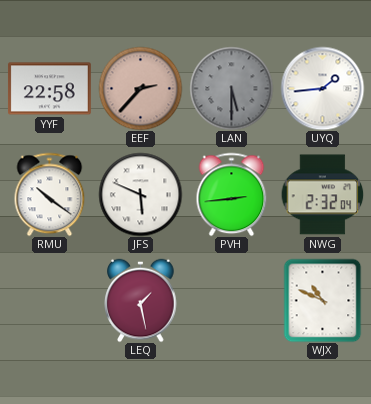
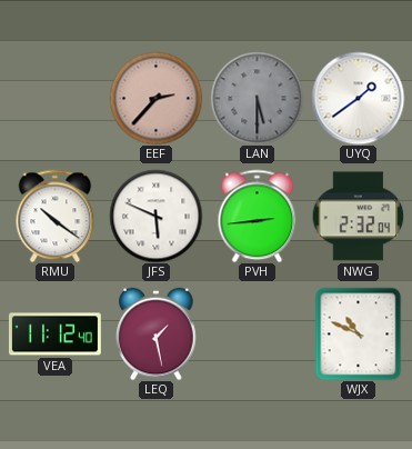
YYF: 22:58 -> none (49, 89)
UYQ: 1:44 -> 1:39 (358, 98)
VEA: none -> 11:12 (54, 335)
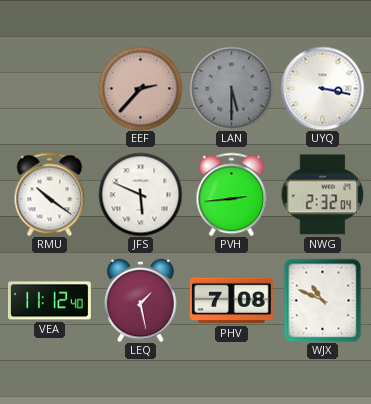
UYQ: 1:39 -> 3:17 (322, 88)
PHV: none -> 7:08 (231, 301)
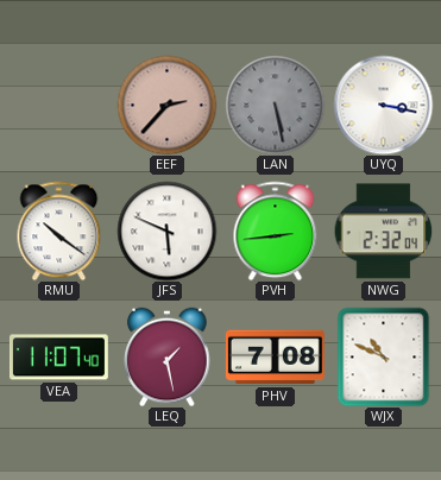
LAN: 5:30 -> 5:28 (275, 105)
VEA: 11:12 -> 11:07 (58, 358)
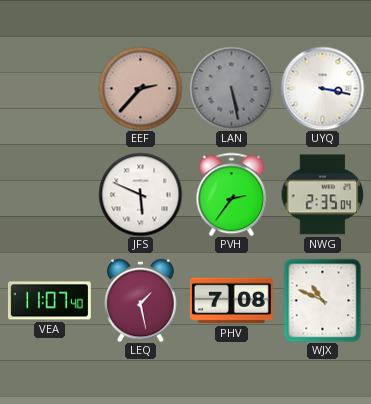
RMU: 10:21 -> none (59, 230)
PVH: 2:44 -> 2:36 (232, 194)
NWG: 2:32 -> 2:35 (322, 195)
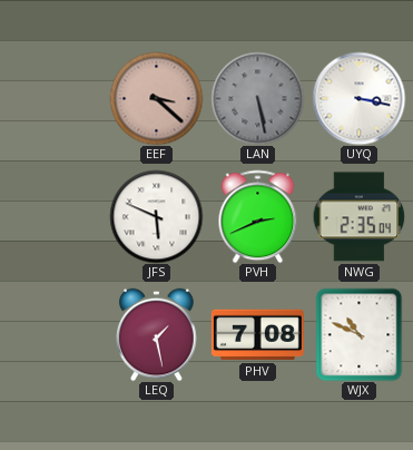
EEF: 2:37 -> 3:22 (156, 98)
PVH: 2:36 -> 2:41 (258, 216)
VEA: 11:07 -> none (49, 301)
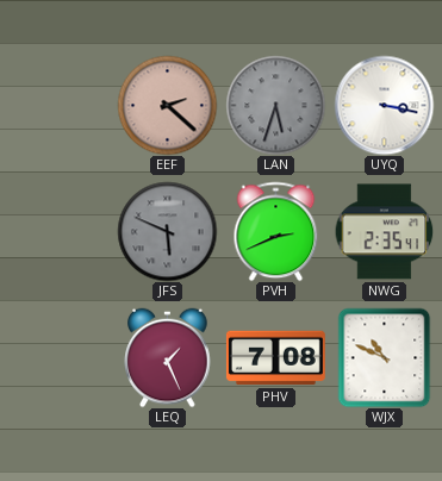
EEF: 3:22 -> 2:22 (167, 105)
LAN: 5:28 -> 5:33 (275, 105)
JFS dial: white -> grey (167, 231)
NWG: 2:35:04 -> 2:35:41 (384, 232)
LEQ: 1:28 -> 1:26 (168, 357)
